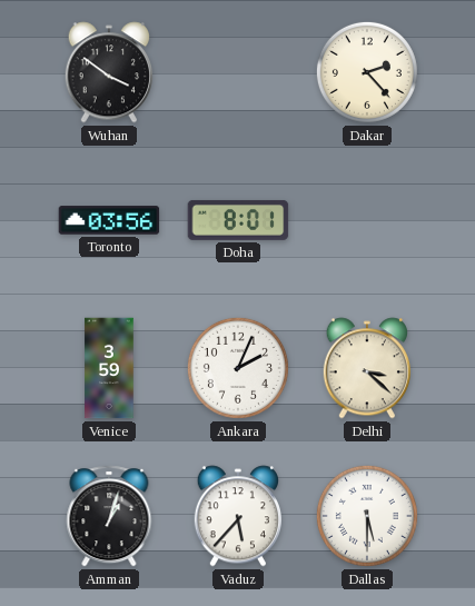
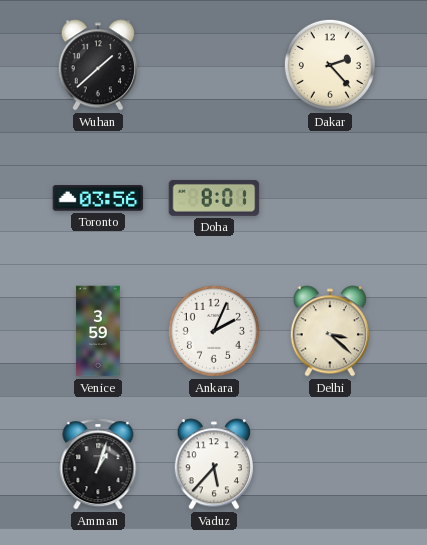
Wuhan: 3:51 -> 1:38 (97, 65)
Dallas: 5:30 -> none (367, 516)
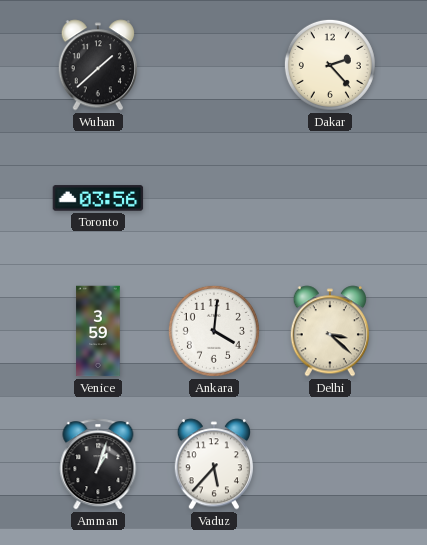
Doha: 8:01 -> none (214, 198)
Ankara: 2:04 -> 4:01 (214, 331)
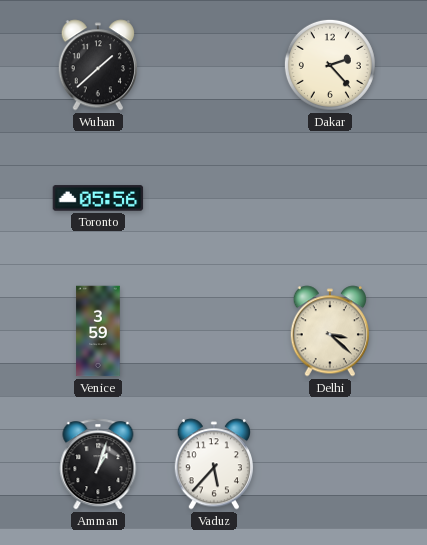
Toronto: 03:56 -> 05:56 (98, 198)
Ankara: 4:01 -> none (214, 331)
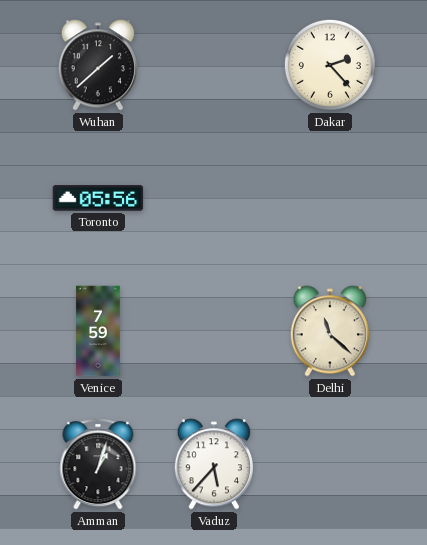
Venice: 3:59 -> 7:59 (98, 331)
Delhi: 3:22 -> 11:22 (329, 331)
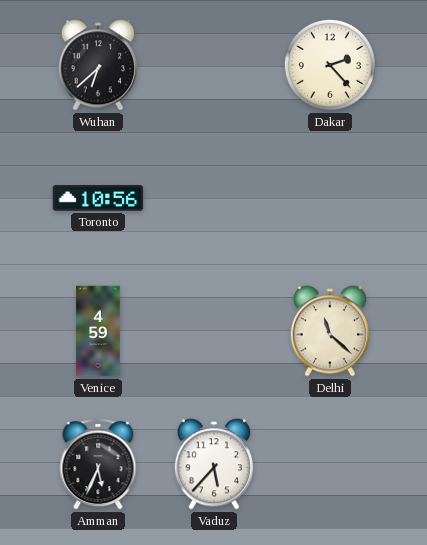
Wuhan: 1:38 -> 6:38 (97, 65)
Toronto: 05:56 -> 10:56 (98, 198)
Venice: 7:59 -> 4:59 (98, 331)
Amman: 1:03 -> 5:34 (98, 464)
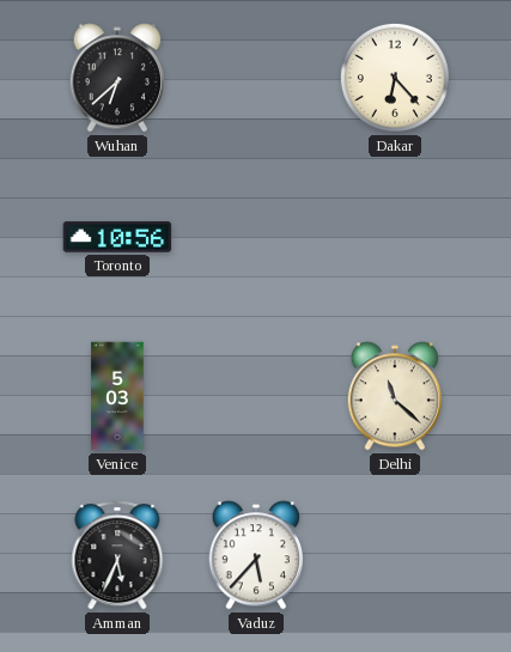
Dakar: 2:23 -> 6:23 (395, 78)
Venice: 4:59 -> 5:03 (117, 396)
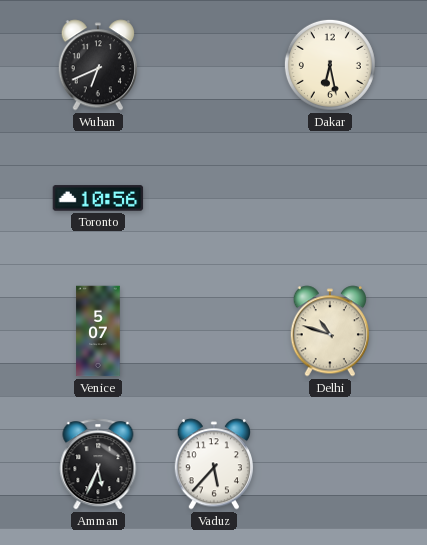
Wuhan: 6:38 -> 6:41 (97, 65)
Dakar: 6:23 -> 6:28 (330, 65)
Venice: 5:03 -> 5:07 (98, 331)
Delhi: 11:22 -> 10:48 (329, 331)
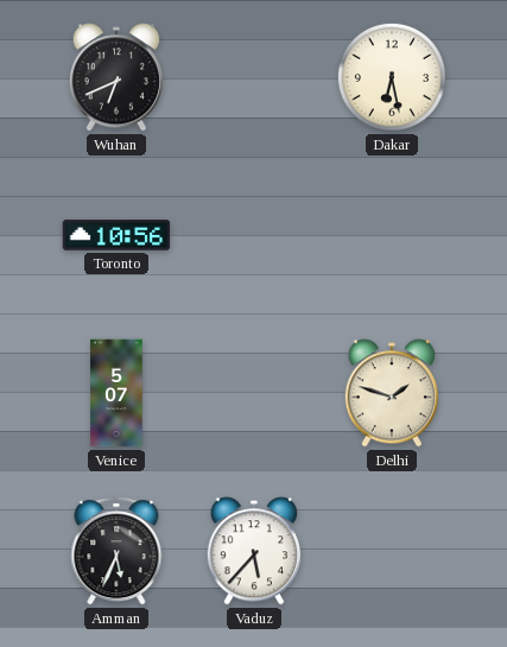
Delhi: 10:48 -> 1:48 (391, 393)
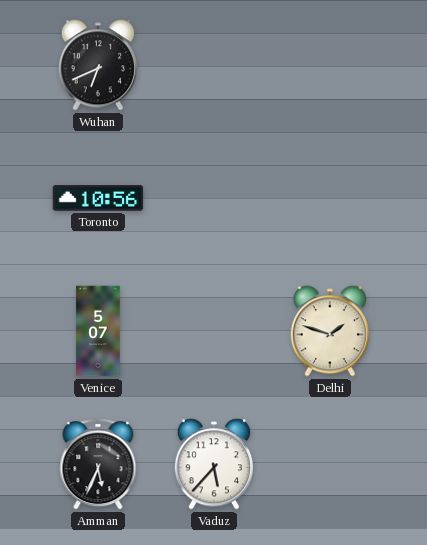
Dakar: 6:28 -> none (392, 77)
